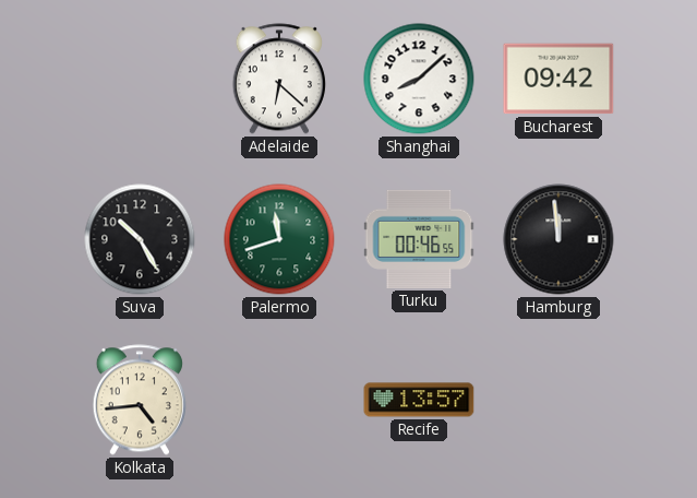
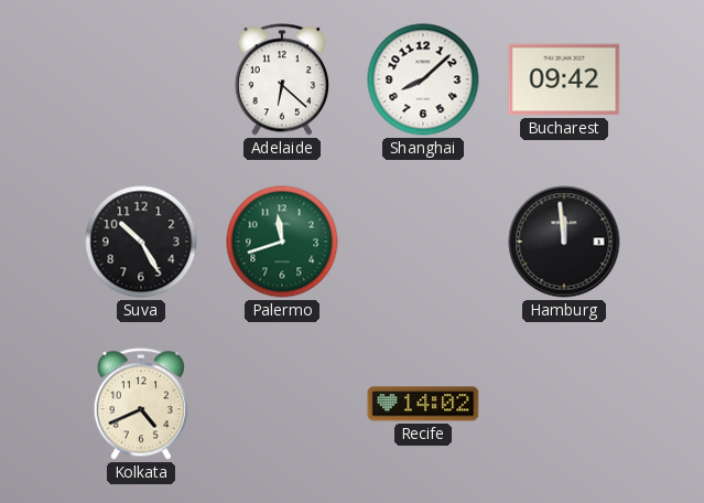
Turku: 00:46 -> none (419, 239)
Kolkata: 4:44 -> 4:41 (141, 404)
Recife: 13:57 -> 14:02 (423, 404)
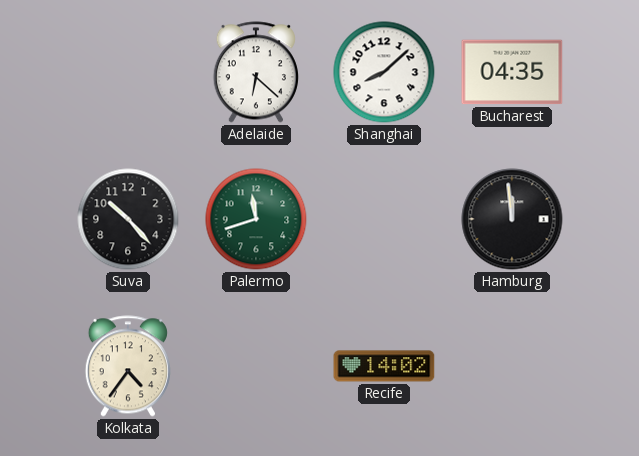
Bucharest: 09:42 -> 04:35 (512, 72)
Suva: 10:25 -> 10:23 (128, 219)
Kolkata: 4:41 -> 4:36 (128, 366)
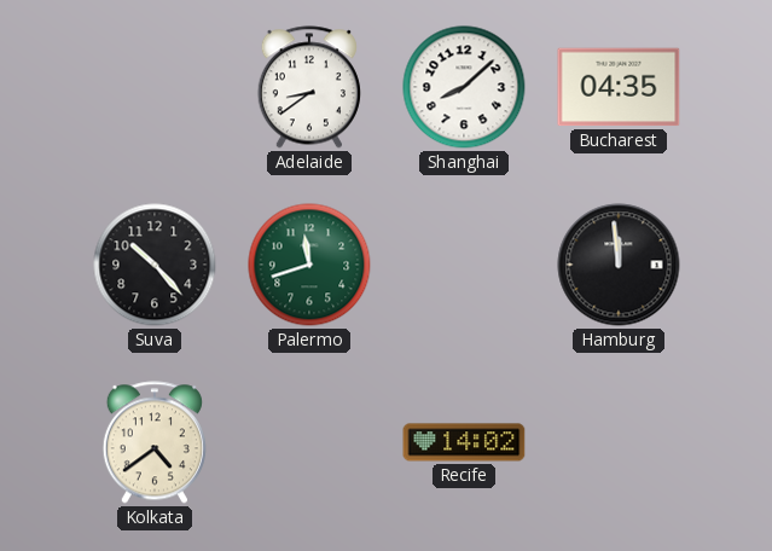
Adelaide: 6:22 -> 8:39 (309, 87)
Kolkata: 4:36 -> 4:39 (155, 442)
